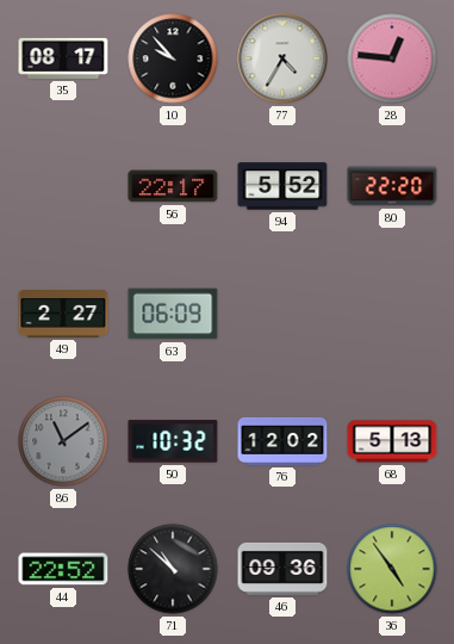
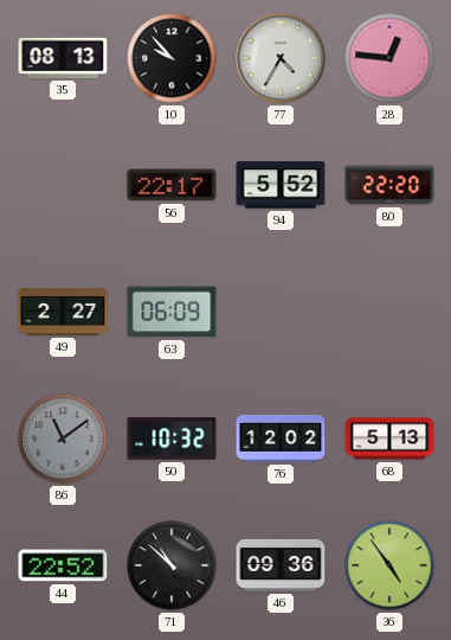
35: 08:17 -> 08:13 (63, 58)
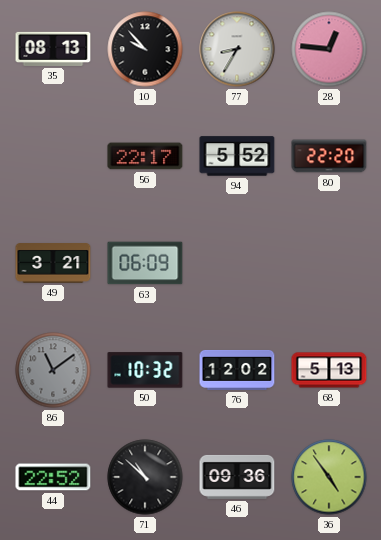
77: 4:35 -> 8:35 (237, 49)
49: 2:27 -> 3:21 (53, 263)
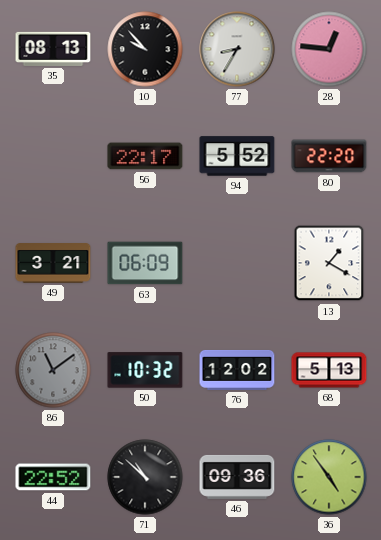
13: none -> 1:20 (329, 263)
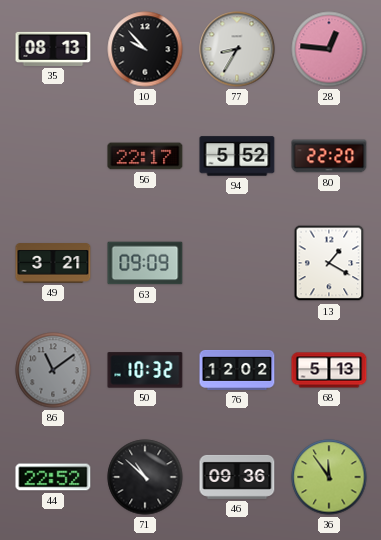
63: 06:09 -> 09:09 (145, 263)
36: 4:54 -> 11:54 (329, 477)
